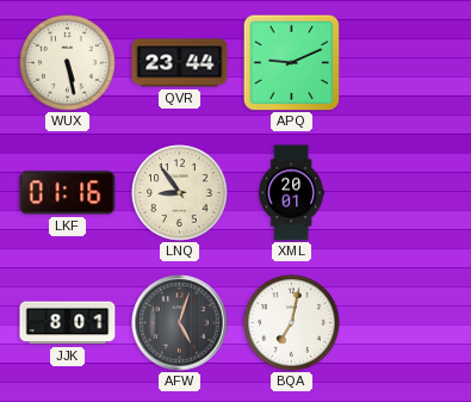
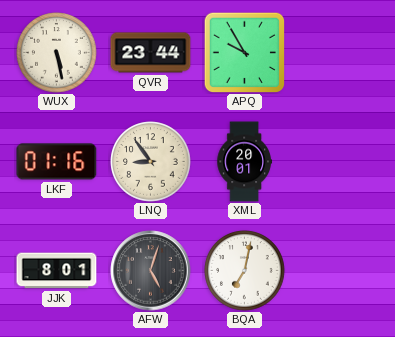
APQ: 9:11 -> 9:55 (244, 52)
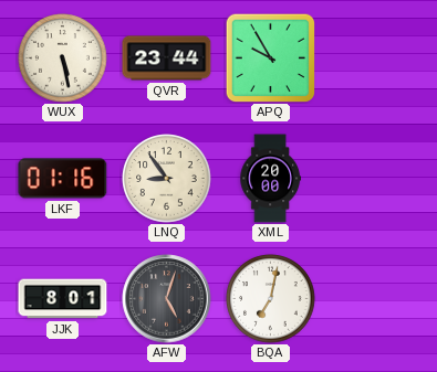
XML: 20:01 -> 20:00 (270, 179)
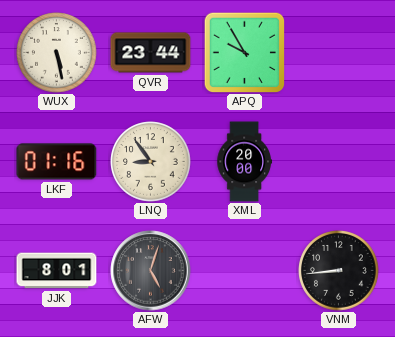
BQA: 7:02 -> none (271, 299)
VNM: none -> 8:44 (339, 271)
